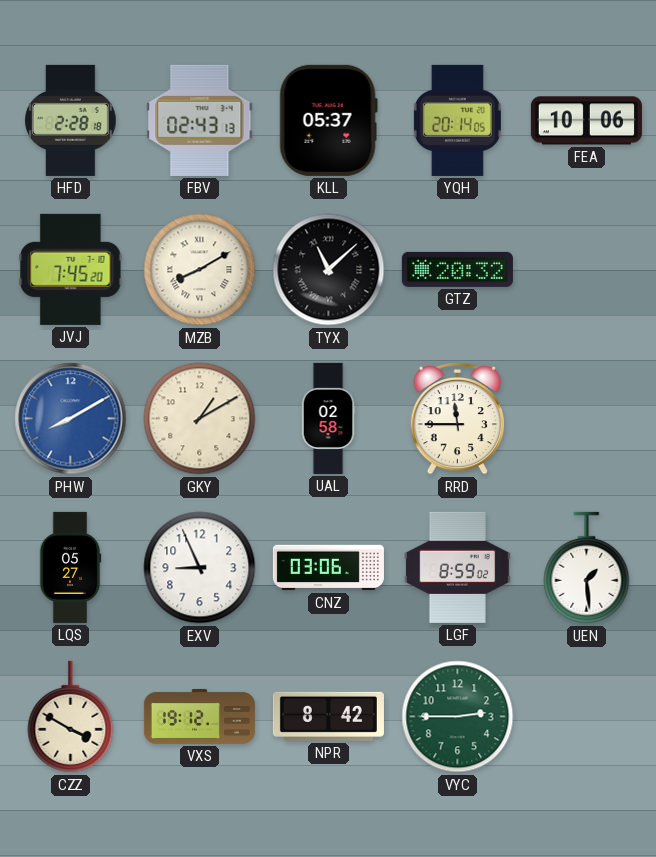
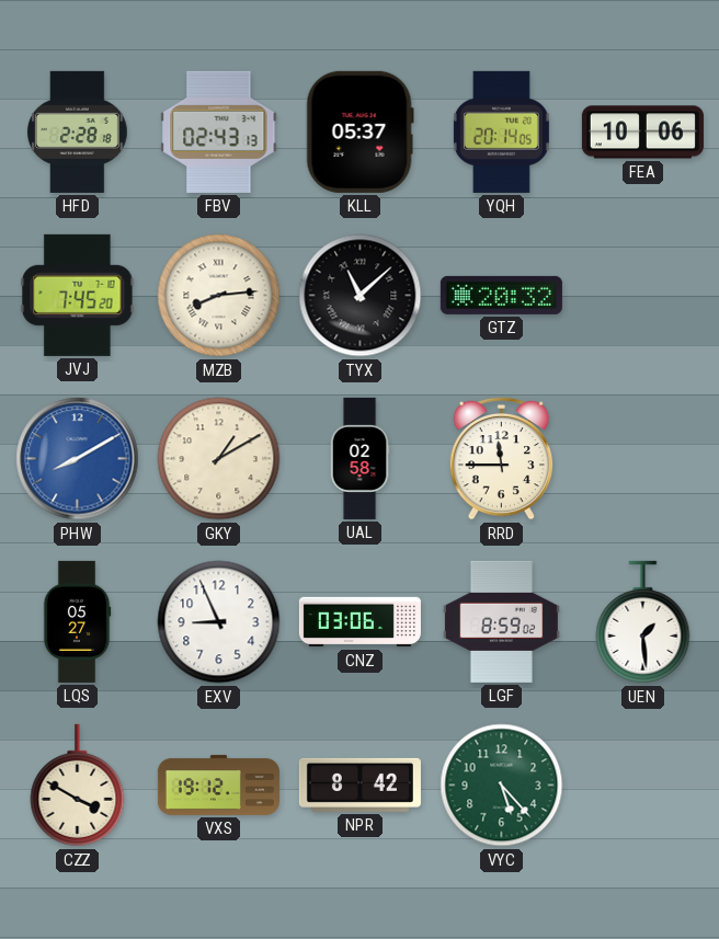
MZB: 8:10 -> 8:14 (219, 296)
VYC: 2:45 -> 5:23 (502, 786)
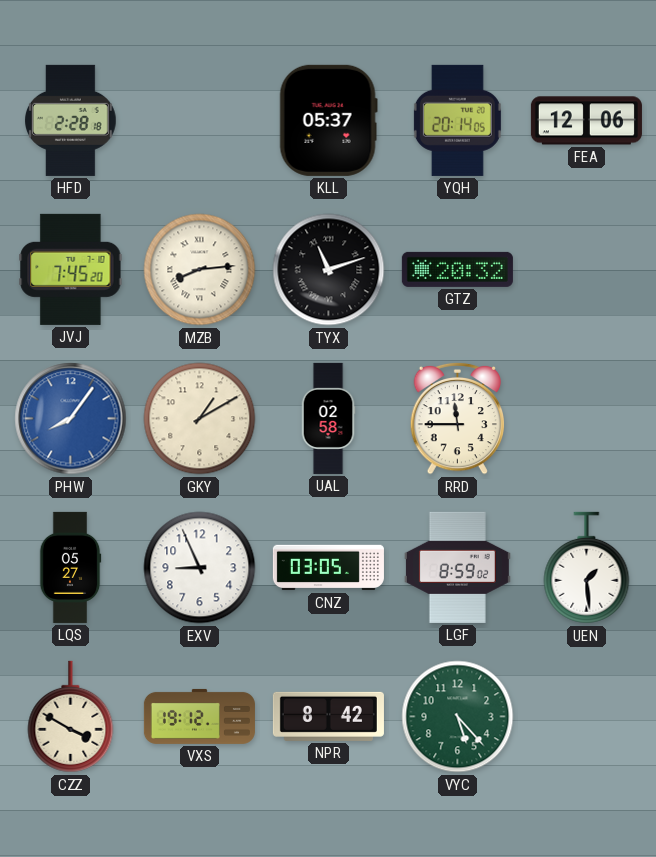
FBV: 02:43 -> none (219, 131)
FEA: 10:06 -> 12:06 (586, 121)
TYX: 11:08 -> 11:12 (329, 270)
PHW: 8:10 -> 8:06 (71, 419)
CNZ: 03:06 -> 03:05 (328, 568)
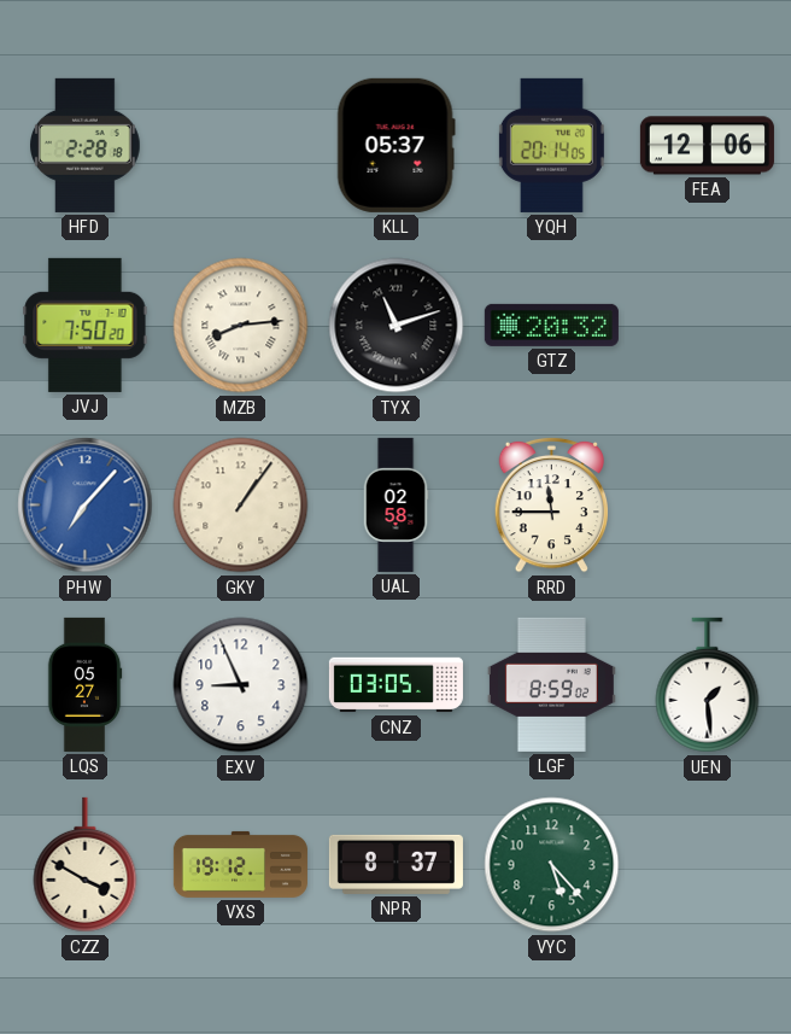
JVJ: 7:45 -> 7:50 (86, 325)
PHW: 8:06 -> 7:07 (86, 506)
GKY: 1:10 -> 1:06 (241, 506)
NPR: 8:42 -> 8:37 (395, 864)
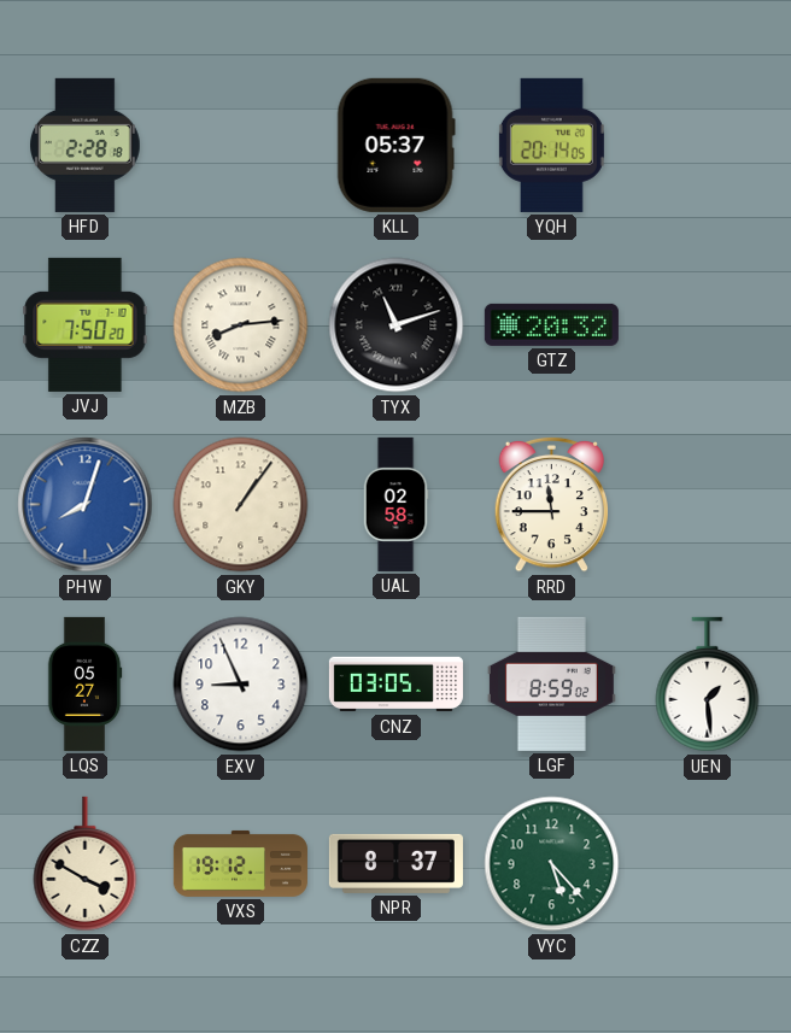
FEA: 12:06 -> none (707, 146)
PHW: 7:07 -> 8:03 (86, 505)
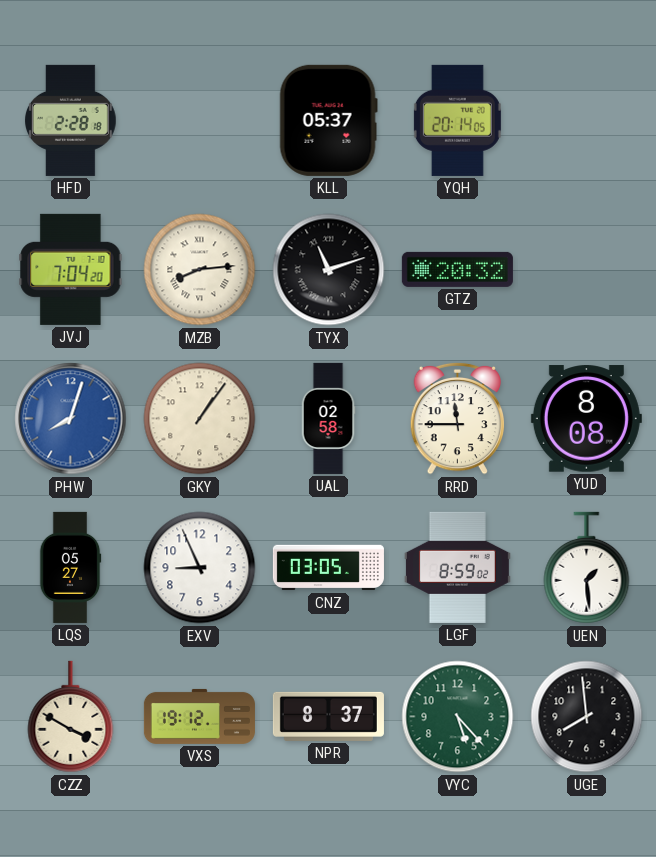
JVJ: 7:50 -> 7:04 (71, 269)
YUD: none -> 8:08 (586, 419)
UGE: none -> 7:59 (587, 717)
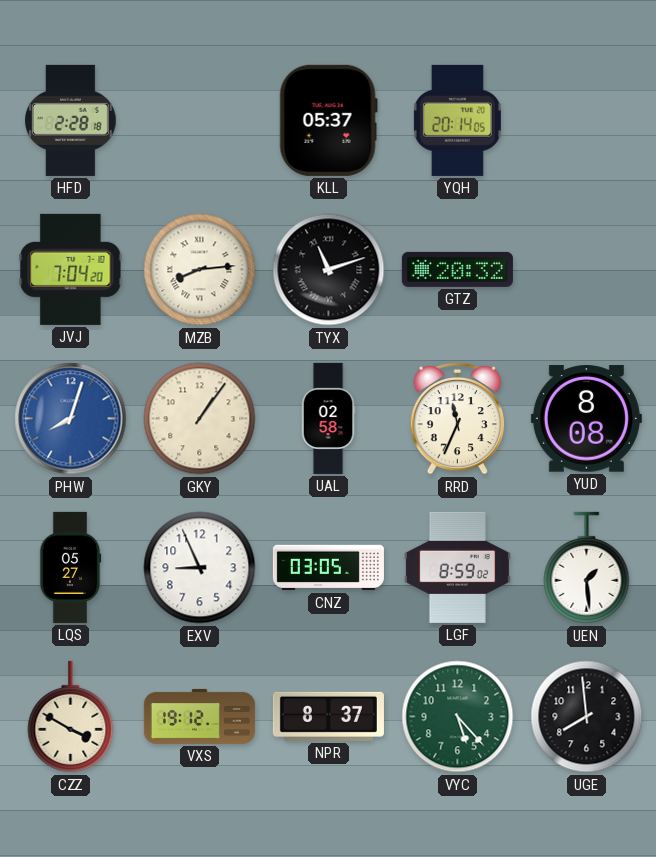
RRD: 11:45 -> 11:34 (457, 418)
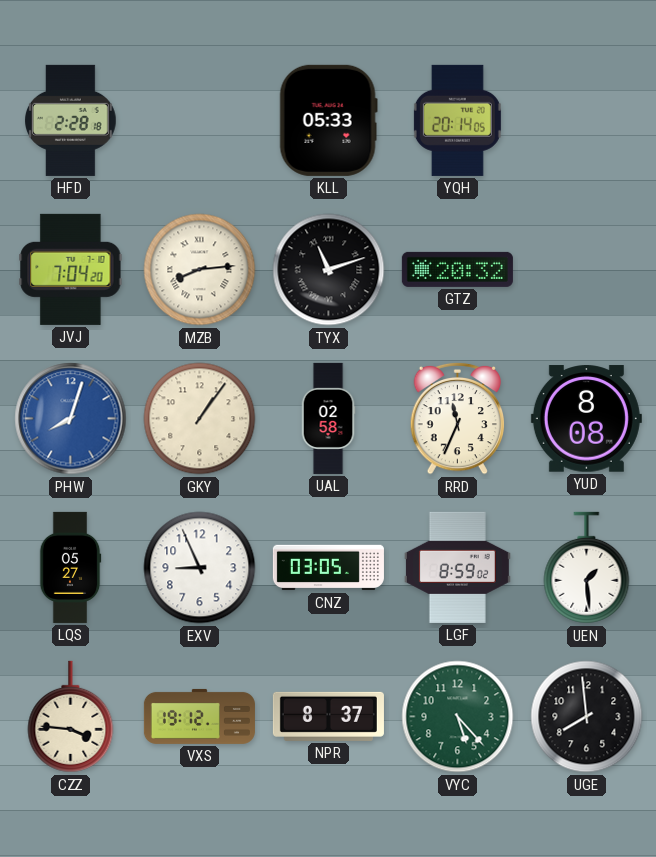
KLL: 05:37 -> 05:33 (328, 120)
CZZ: 3:50 -> 3:46 (71, 717)
